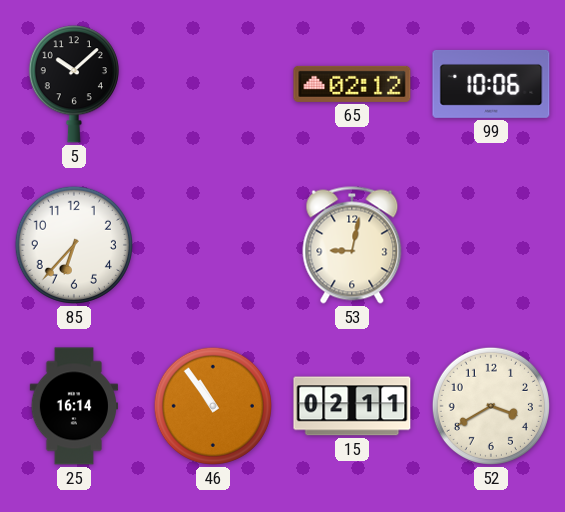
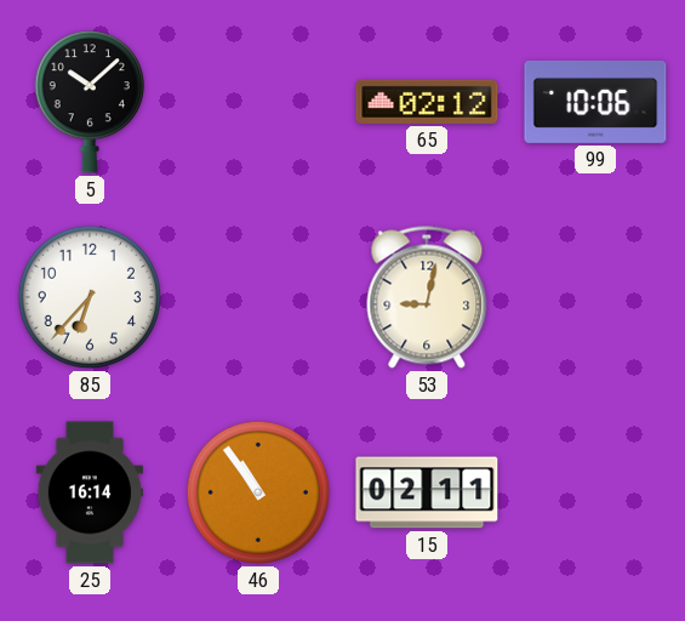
52: 3:40 -> none (491, 406)
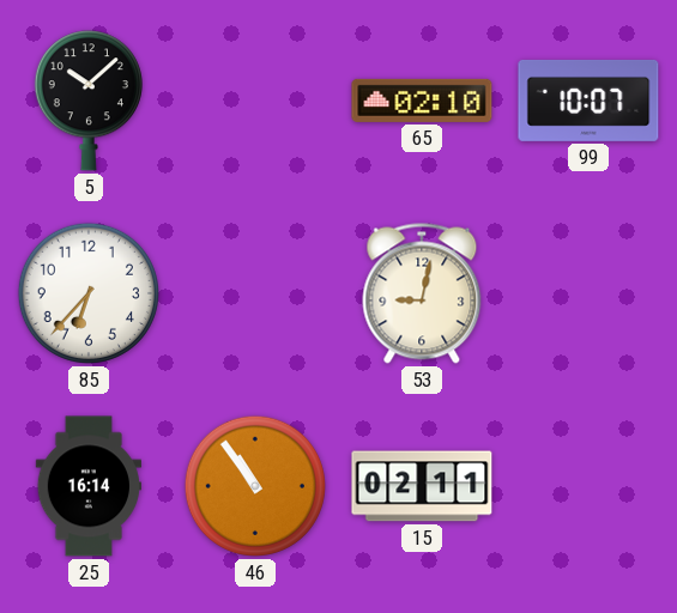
65: 02:12 -> 02:10 (422, 101)
99: 10:06 -> 10:07 (588, 101)
